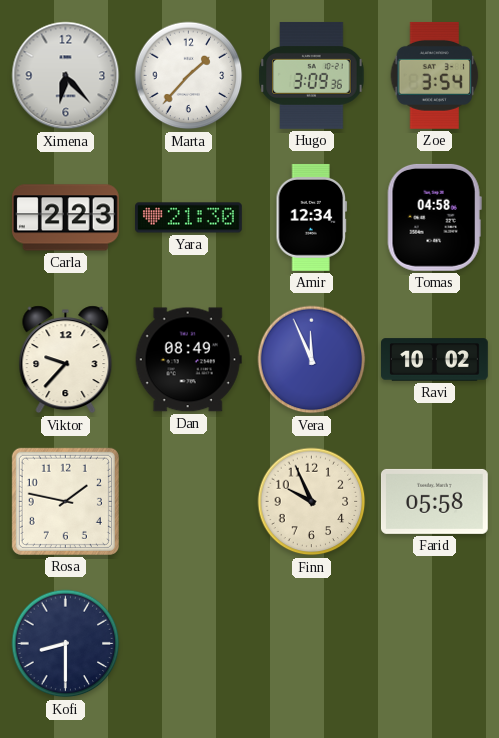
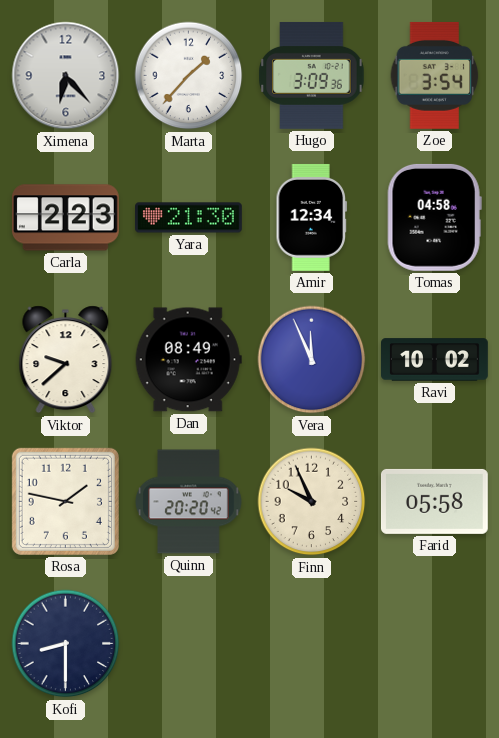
Viktor: 9:37 -> 9:38 (66, 360)
Quinn: none -> 20:20 (189, 502)
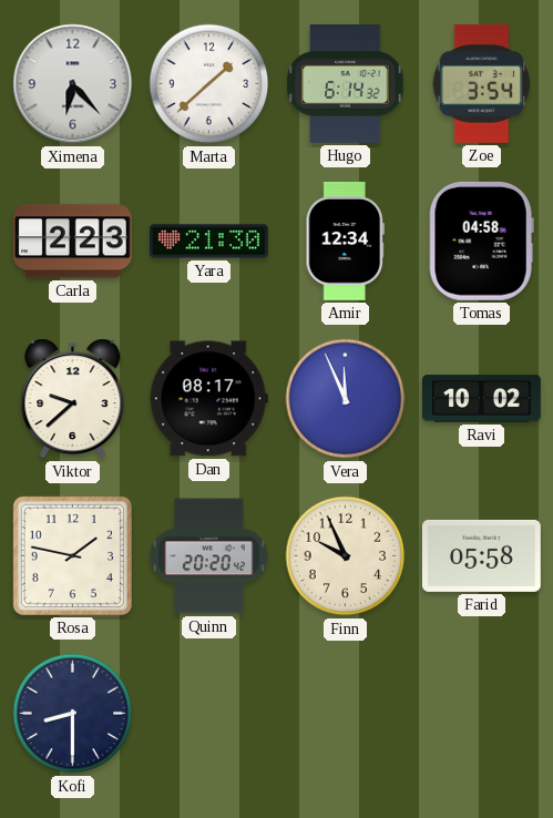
Marta: 1:37 -> 1:38 (209, 84)
Hugo: 3:09 -> 6:14 (346, 83)
Dan: 08:49 -> 08:17 (208, 399)
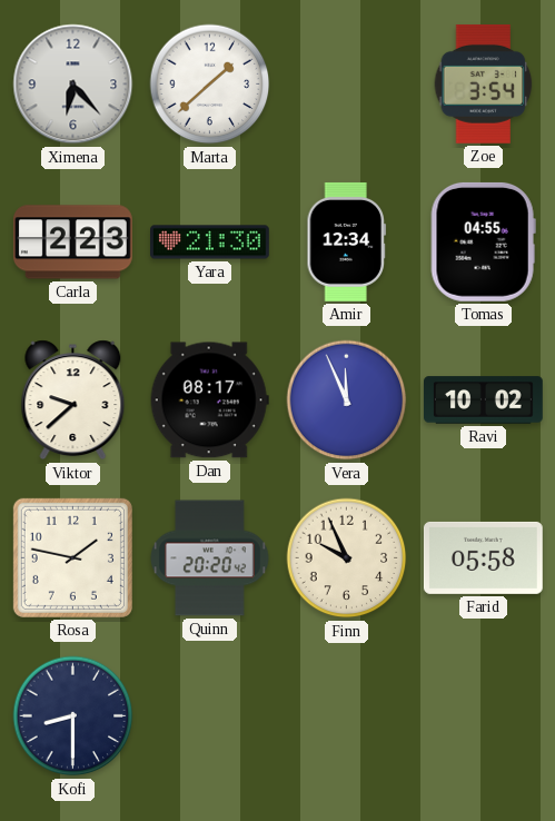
Hugo: 6:14 -> none (346, 83)
Tomas: 04:58 -> 04:55 (483, 241)
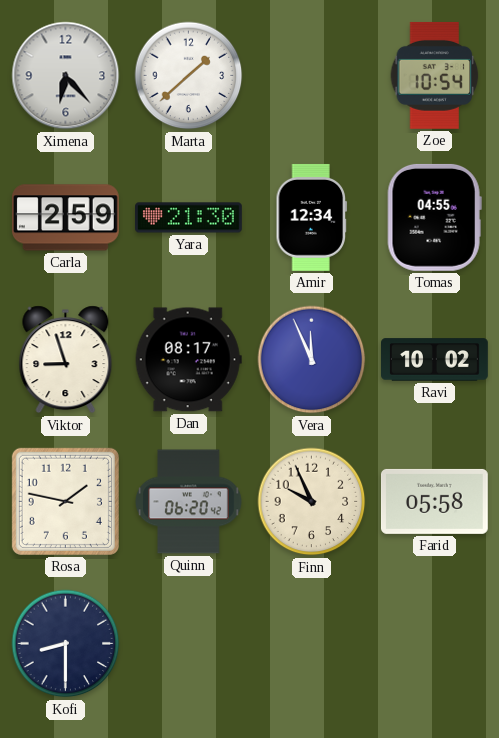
Zoe: 3:54 -> 10:54 (435, 75)
Carla: 2:23 -> 2:59 (65, 218)
Viktor: 9:38 -> 8:57 (66, 360)
Quinn: 20:20 -> 06:20 (189, 502)
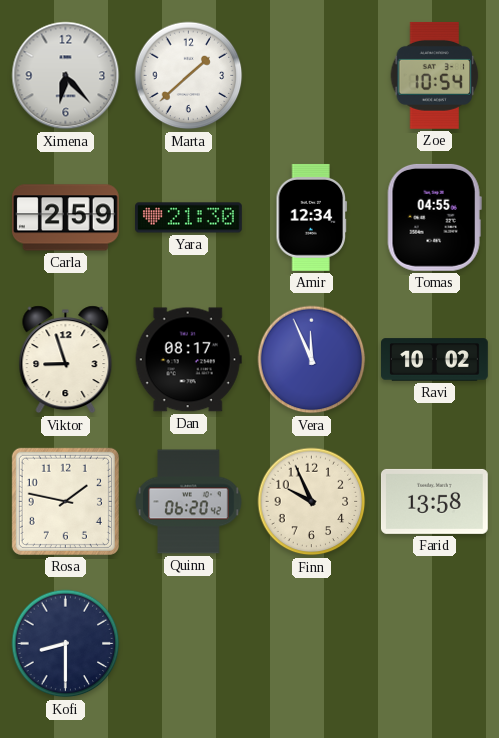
Farid: 05:58 -> 13:58 (434, 501)
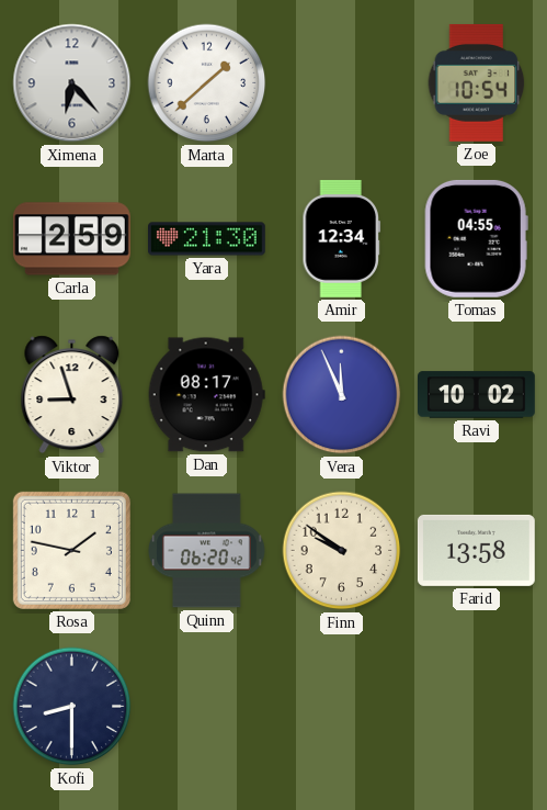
Finn: 9:56 -> 9:51 (342, 551)
